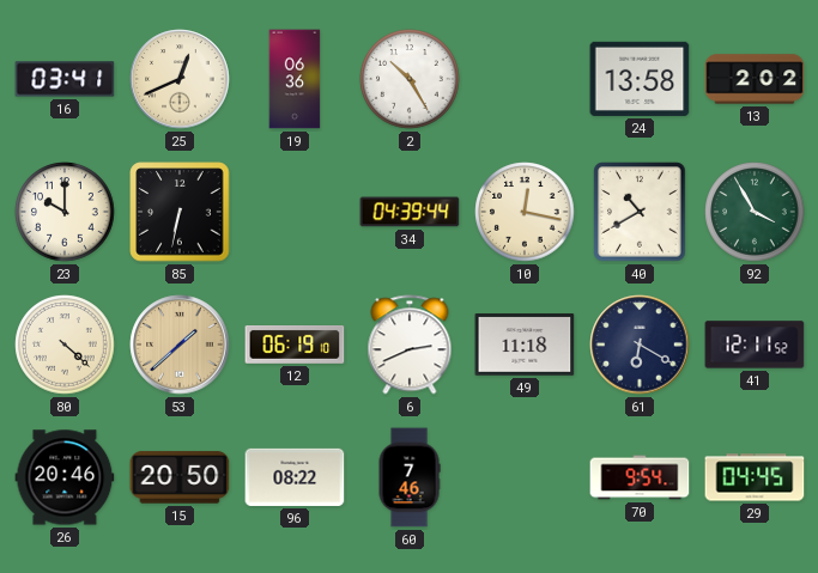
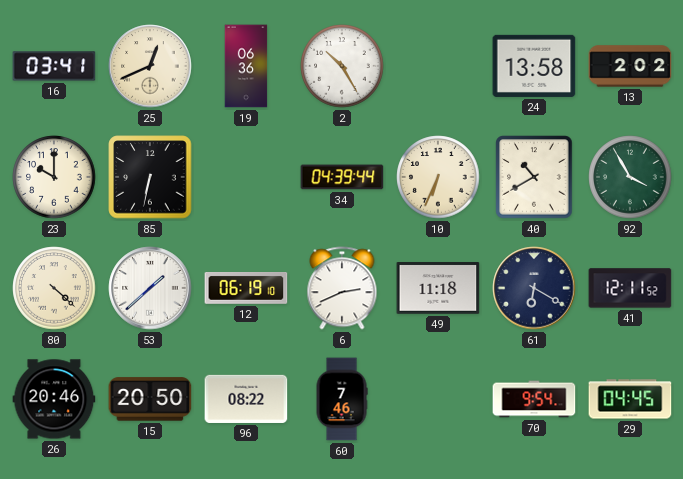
10: 12:17 -> 6:34 (438, 177)
53 dial: champagne -> white (150, 288)
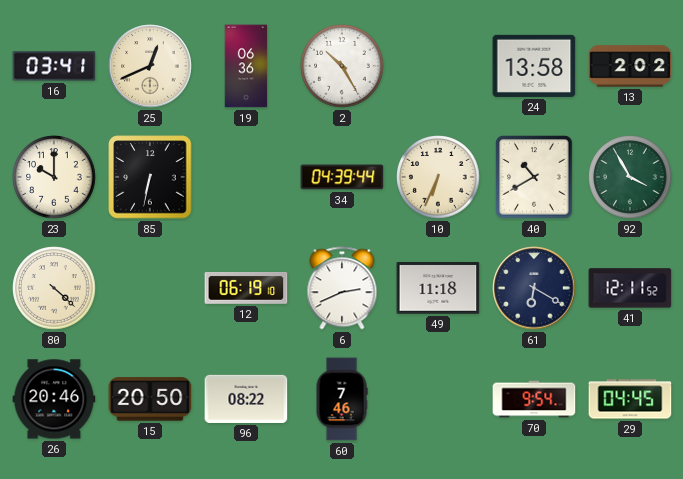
53: 1:38 -> none (150, 288)
